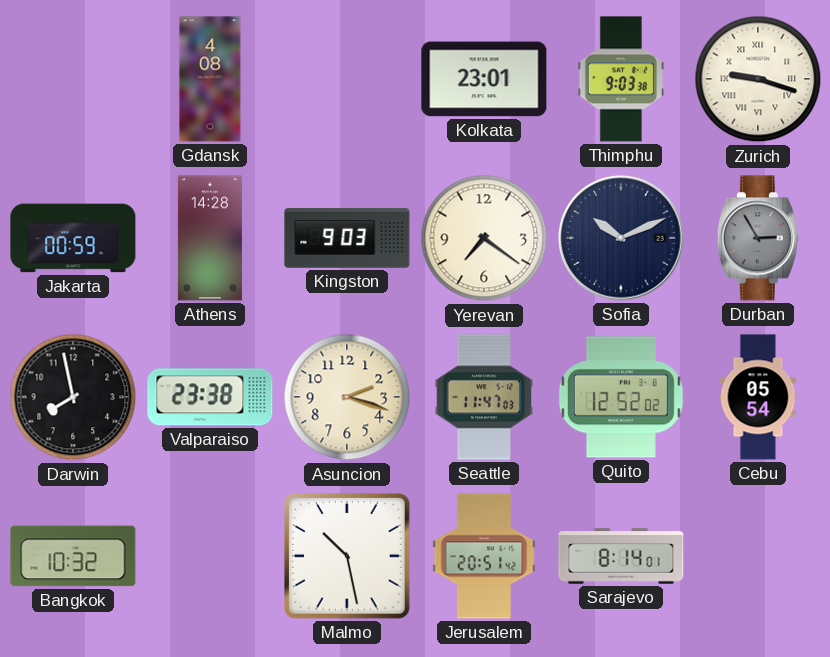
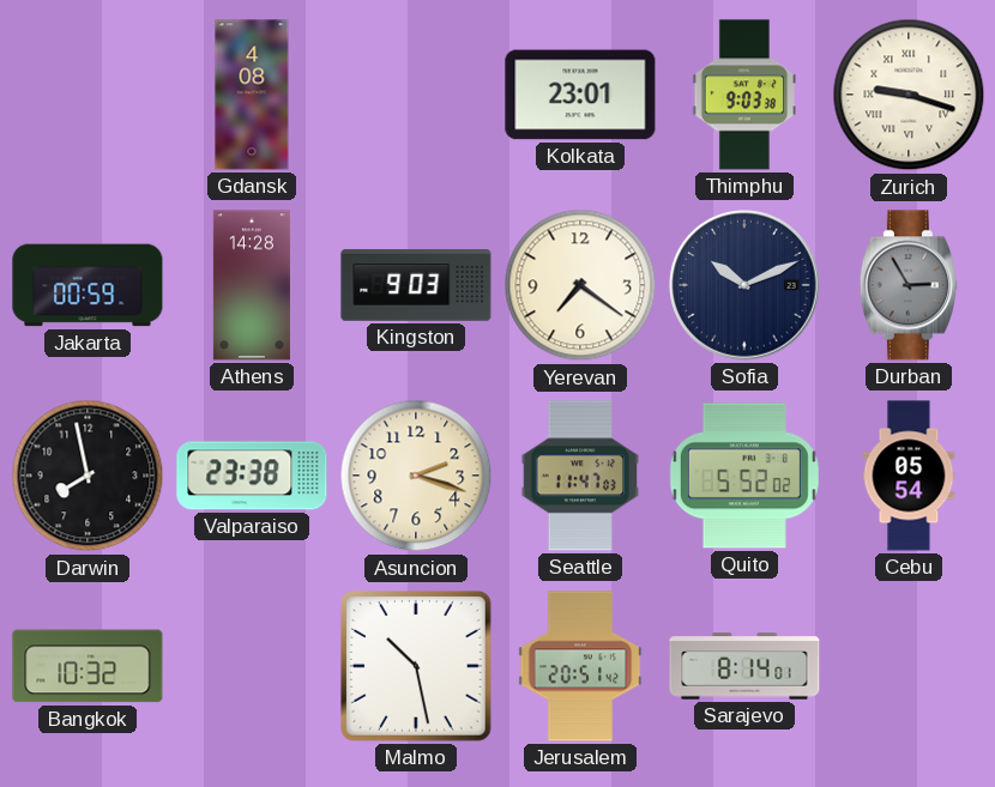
Quito: 12:52 -> 5:52 (744, 476)
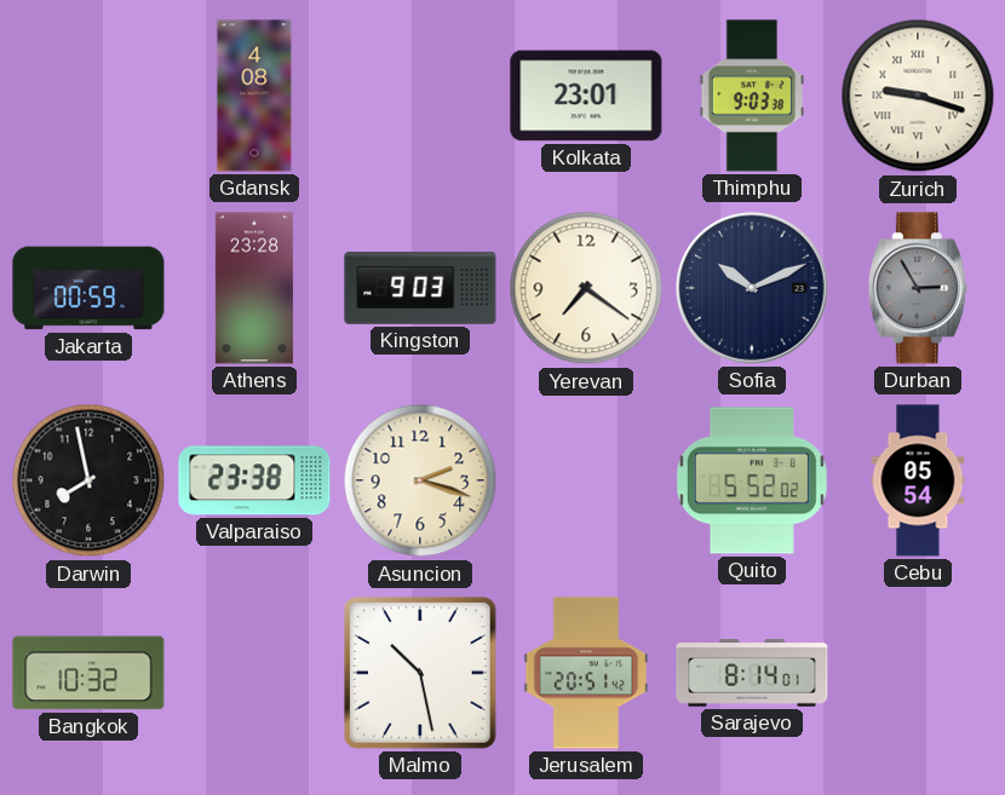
Athens: 14:28 -> 23:28 (254, 288)
Seattle: 11:47 -> none (579, 476)
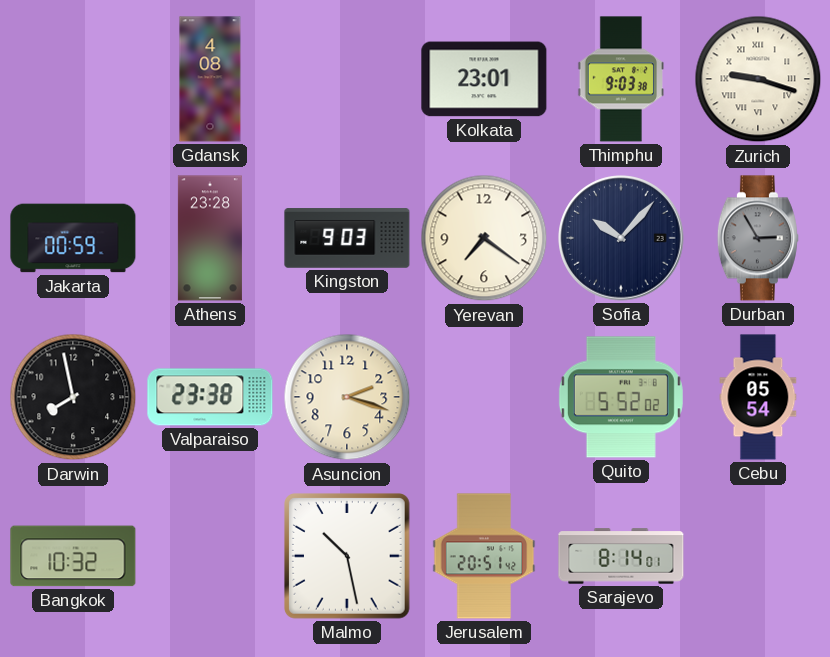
Sofia: 10:11 -> 10:07 (621, 238)
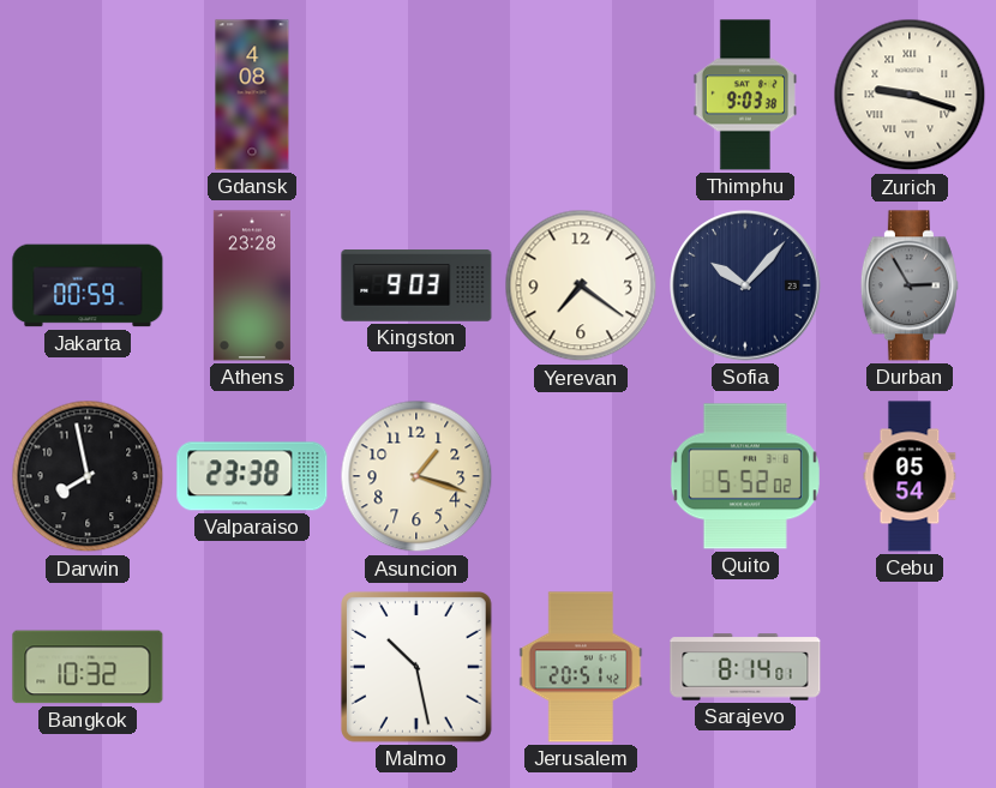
Kolkata: 23:01 -> none (484, 79)
Asuncion: 2:18 -> 1:18 (416, 476)
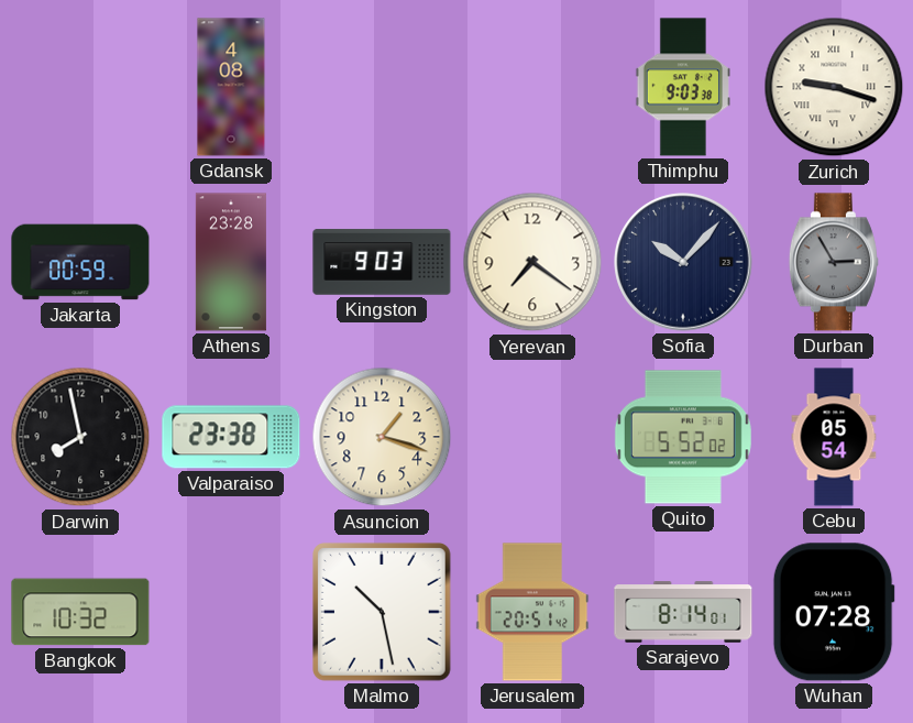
Wuhan: none -> 07:28 (834, 612)
